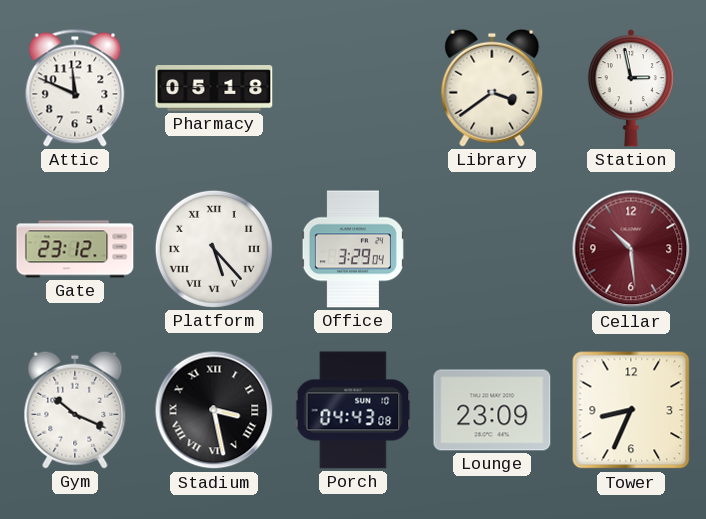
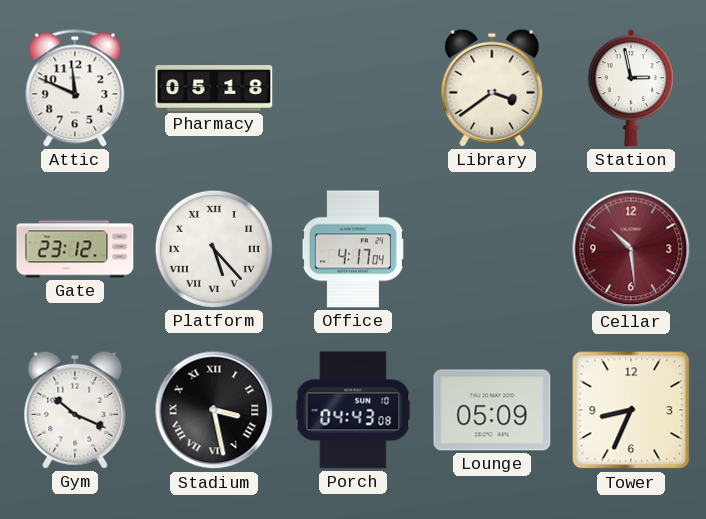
Office: 3:29 -> 4:17 (353, 249)
Lounge: 23:09 -> 05:09 (492, 410)
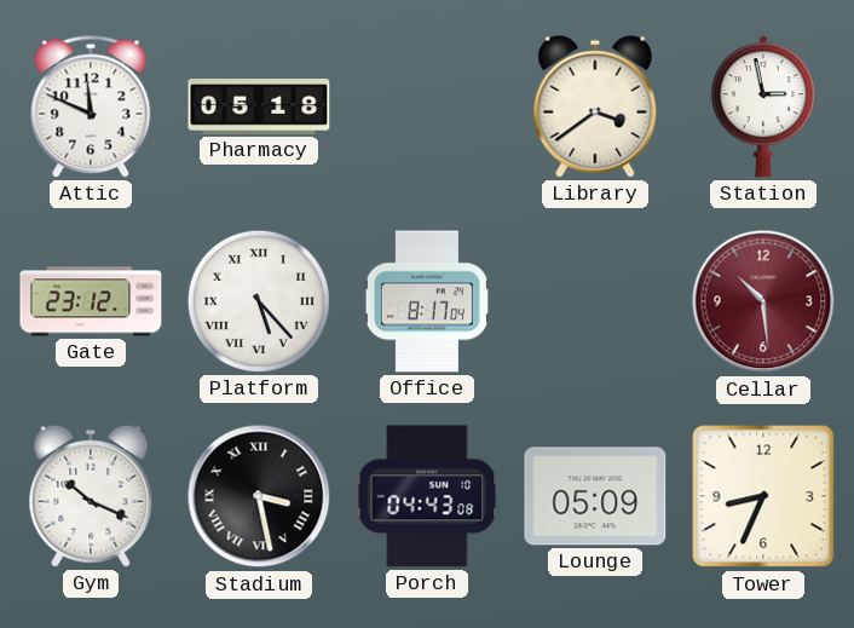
Office: 4:17 -> 8:17 (427, 301)
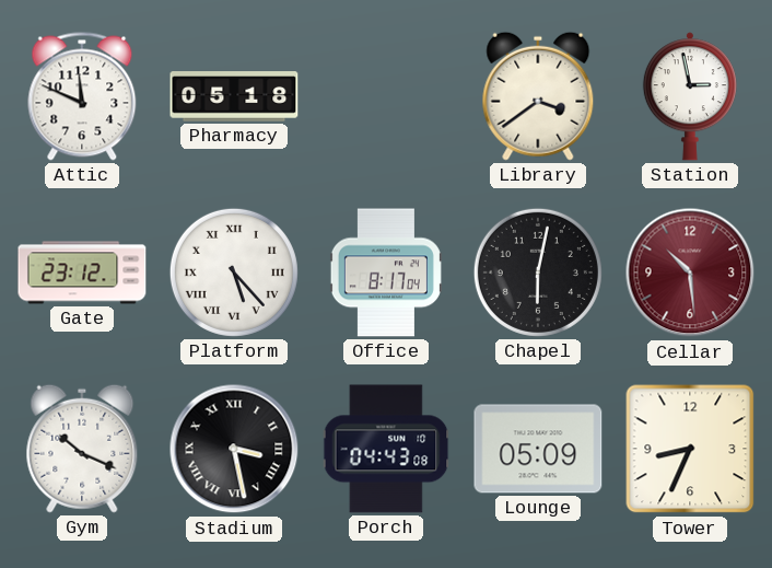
Chapel: none -> 6:02 (538, 273)
